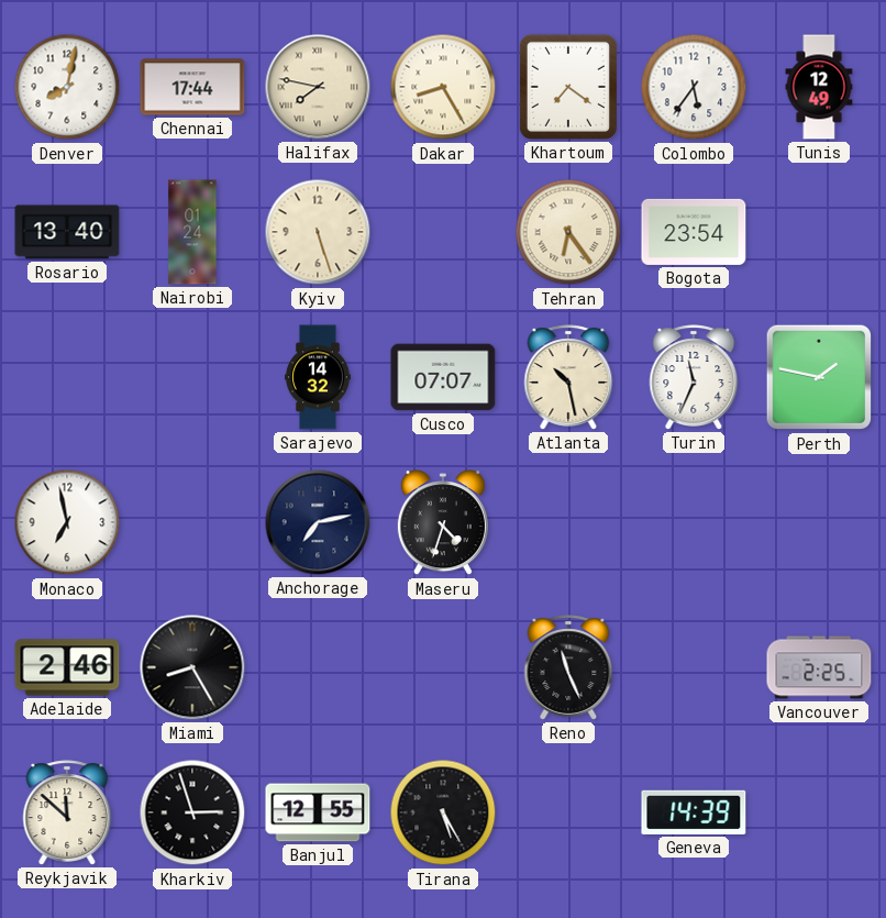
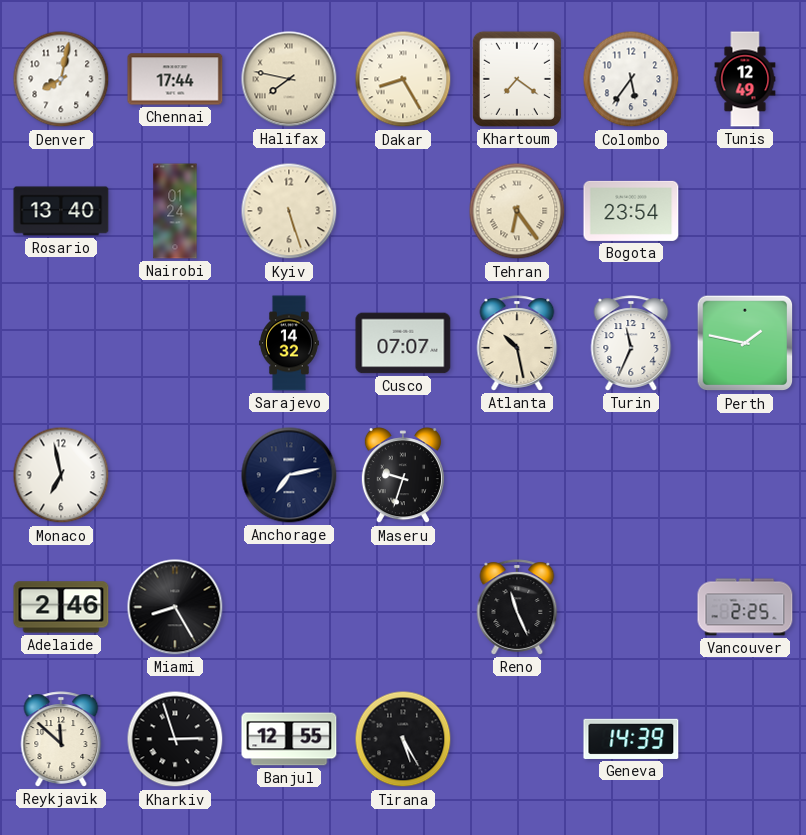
Maseru: 4:33 -> 9:33 (403, 476)
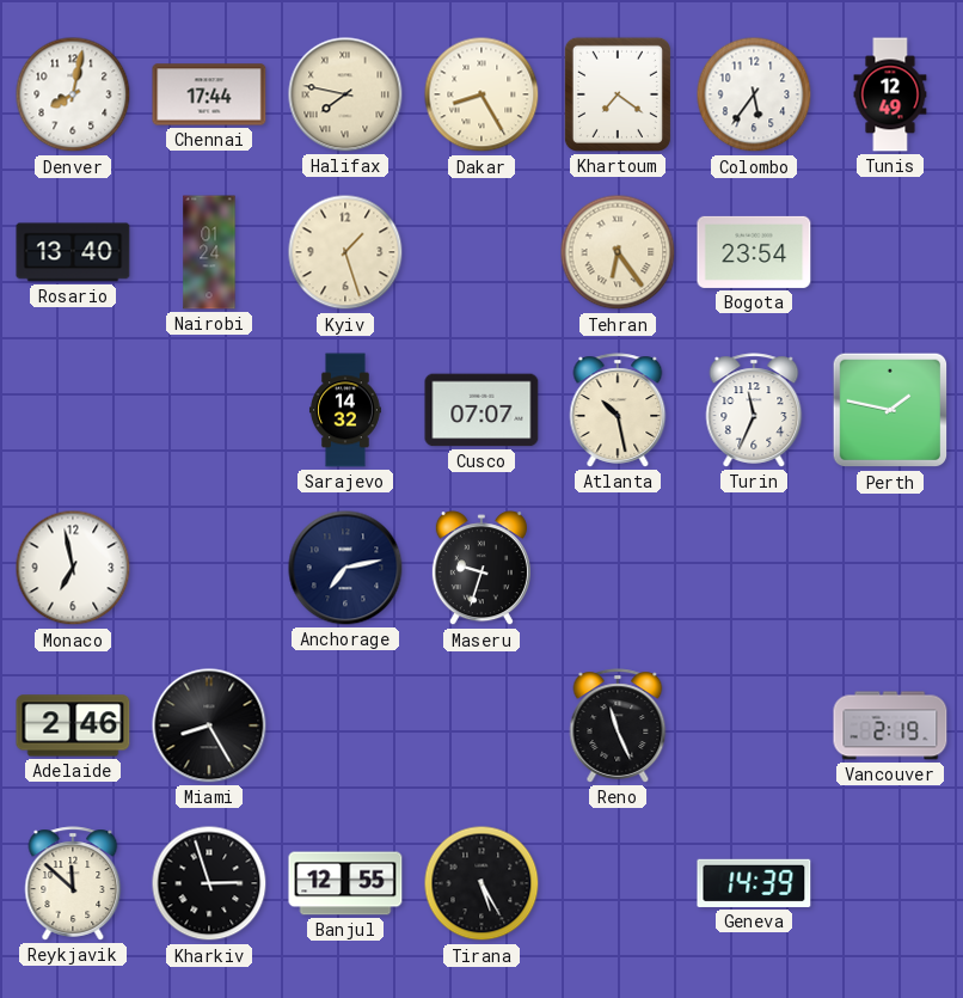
Kyiv: 5:27 -> 1:27 (345, 252)
Vancouver: 2:25 -> 2:19 (890, 725)
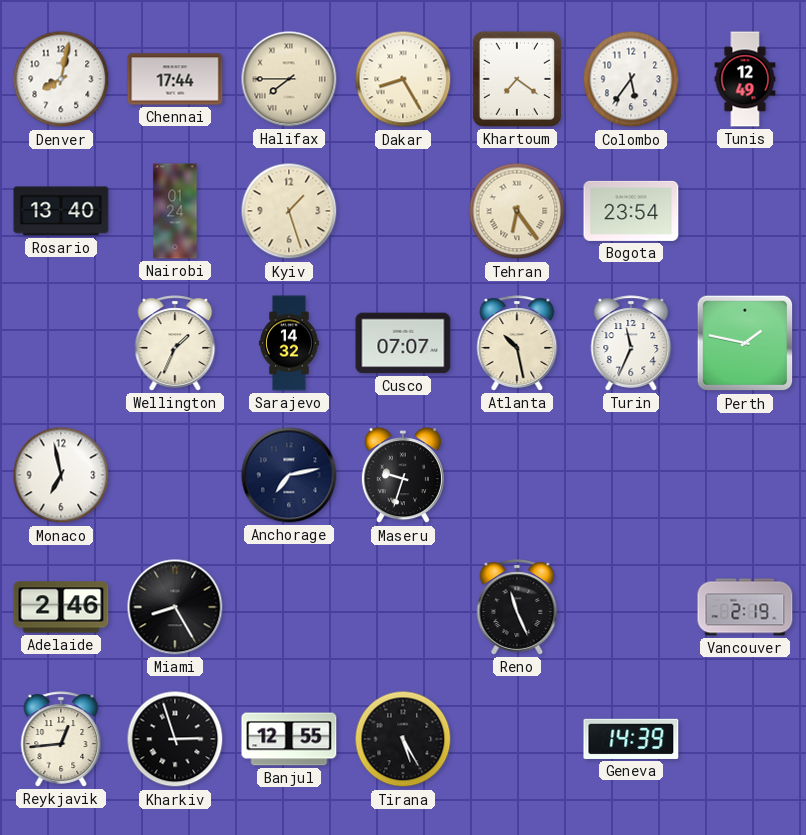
Halifax: 7:47 -> 7:45 (289, 79)
Wellington: none -> 1:34 (175, 343)
Reykjavik: 11:52 -> 12:44 (61, 739)
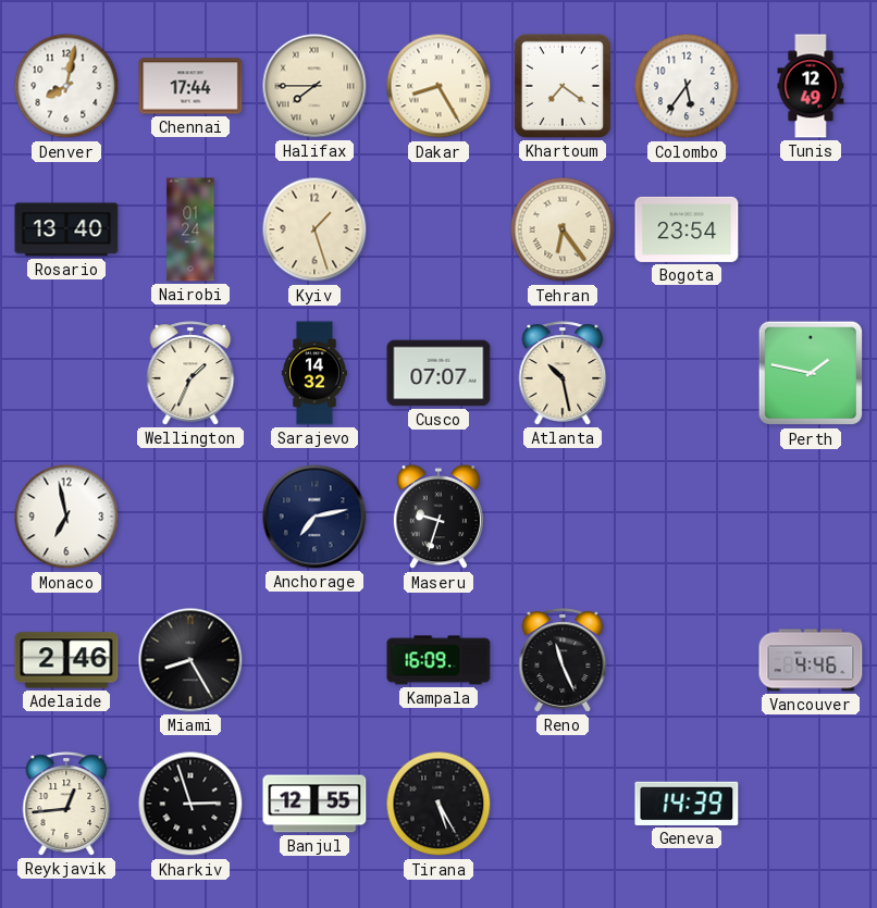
Turin: 11:34 -> none (631, 343)
Kampala: none -> 16:09 (439, 660)
Vancouver: 2:19 -> 4:46 (811, 660)
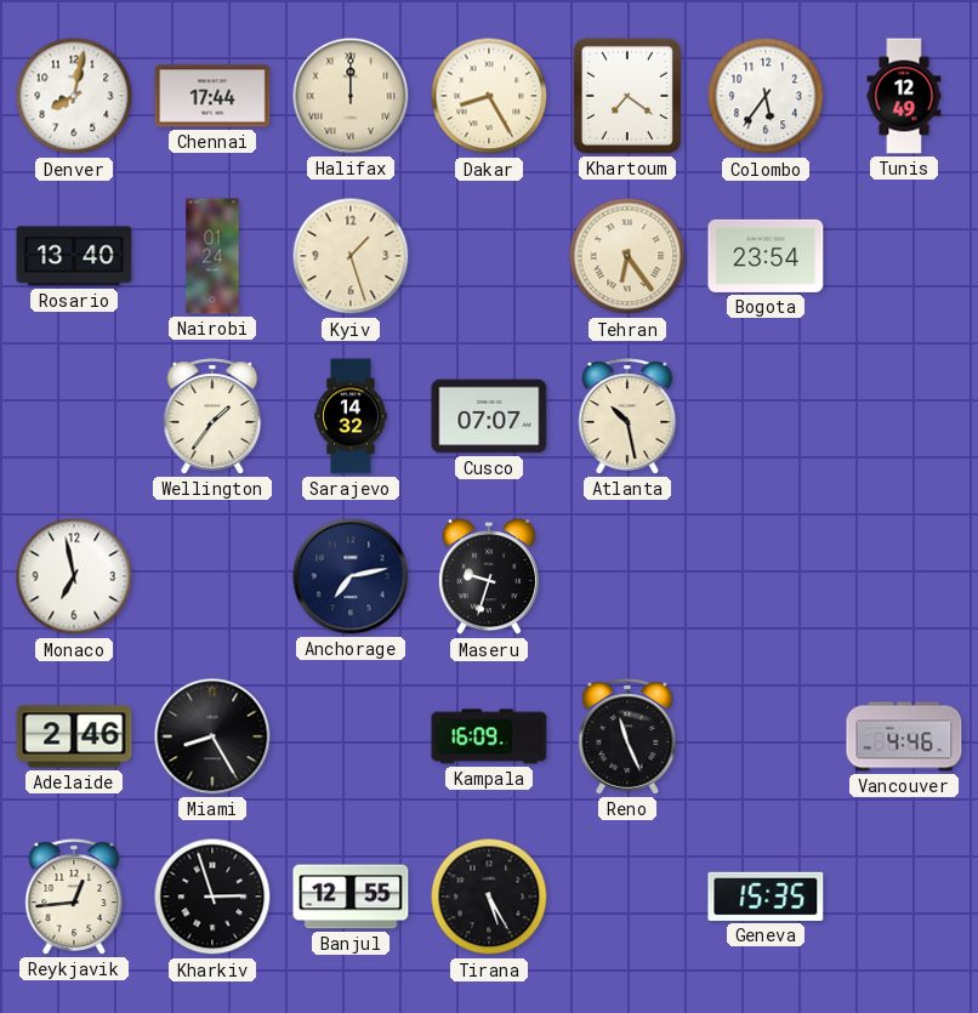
Halifax: 7:45 -> 12:00 (351, 96)
Wellington: 1:34 -> 1:36 (212, 416)
Perth: 1:47 -> none (811, 373)
Geneva: 14:39 -> 15:35 (766, 897)
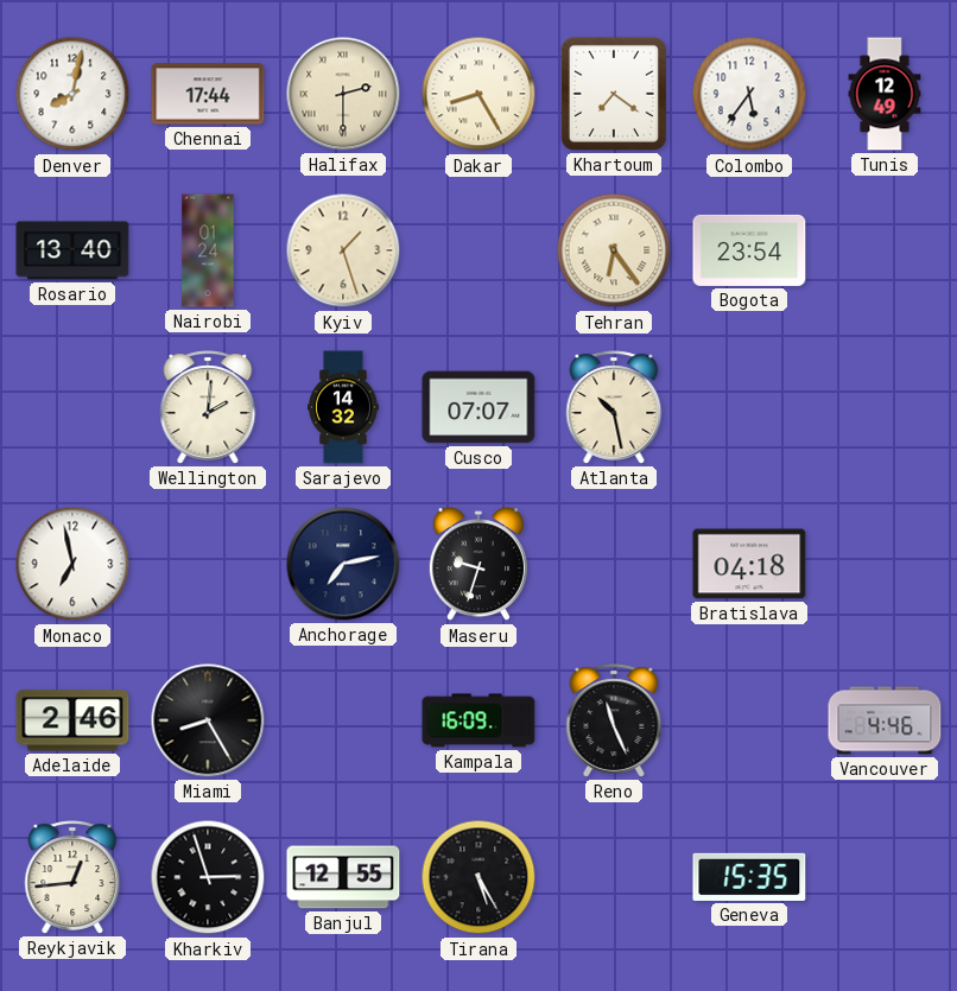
Halifax: 12:00 -> 2:30 (343, 94)
Wellington: 1:36 -> 2:01 (208, 407)
Bratislava: none -> 04:18 (749, 564)
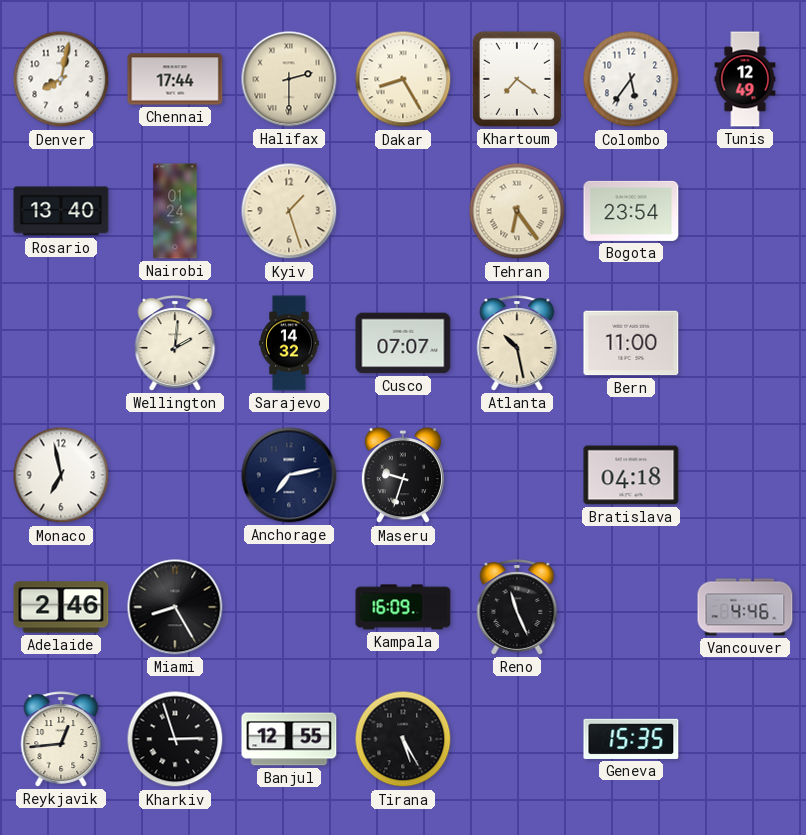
Bern: none -> 11:00 (631, 343)
